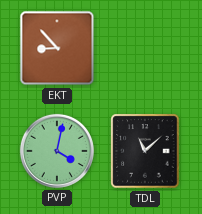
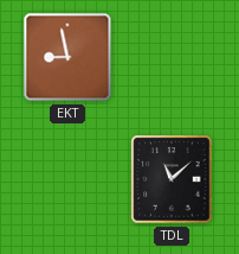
EKT: 8:53 -> 8:58 (67, 57)
PVP: 4:02 -> none (57, 151)
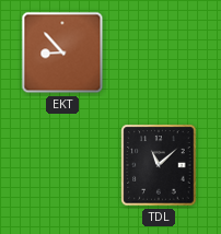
EKT: 8:58 -> 8:53 (62, 52)
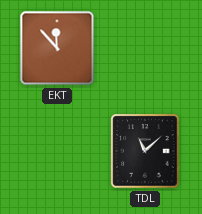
EKT: 8:53 -> 11:53 (57, 48)
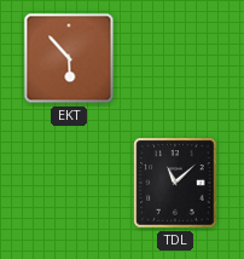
EKT: 11:53 -> 5:53 (69, 58)
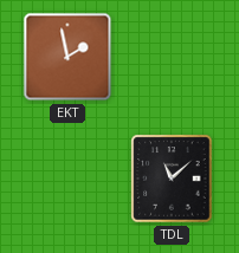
EKT: 5:53 -> 1:58 (67, 57)
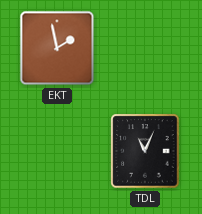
TDL: 11:08 -> 11:04 (145, 151)
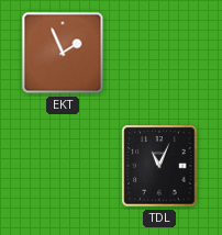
EKT: 1:58 -> 1:56 (63, 53)
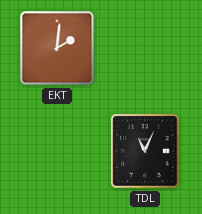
EKT: 1:56 -> 2:01 (57, 48)
